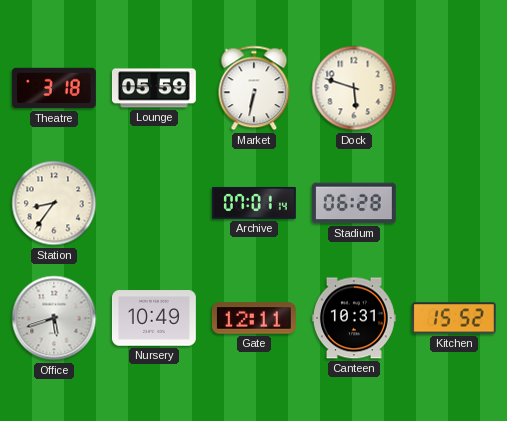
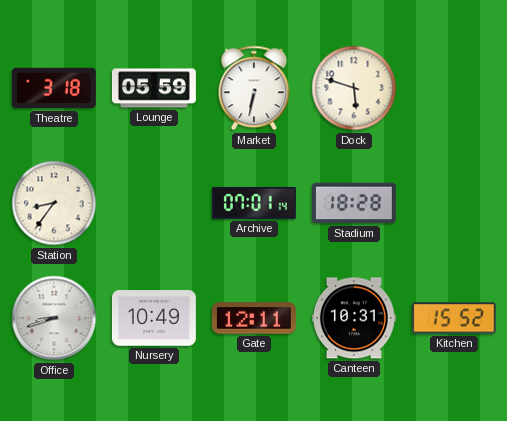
Stadium: 06:28 -> 18:28 (354, 203)
Office: 5:42 -> 8:42 (54, 318)
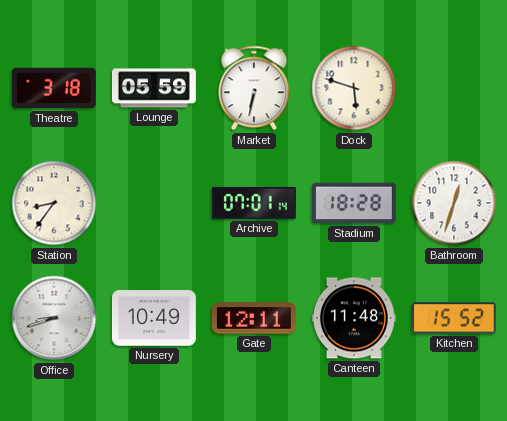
Bathroom: none -> 12:33 (454, 203)
Canteen: 10:31 -> 11:48 (354, 318)
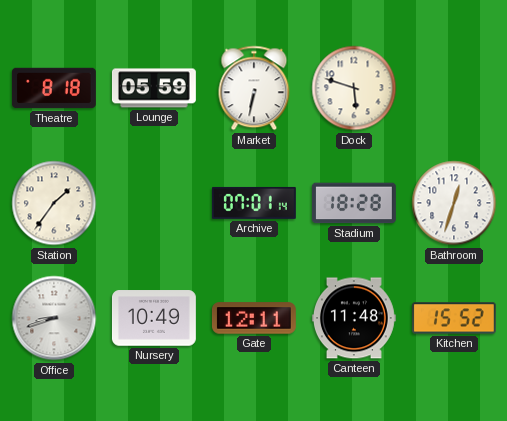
Theatre: 3:18 -> 8:18 (54, 88)
Station: 8:36 -> 1:36 (54, 203)
